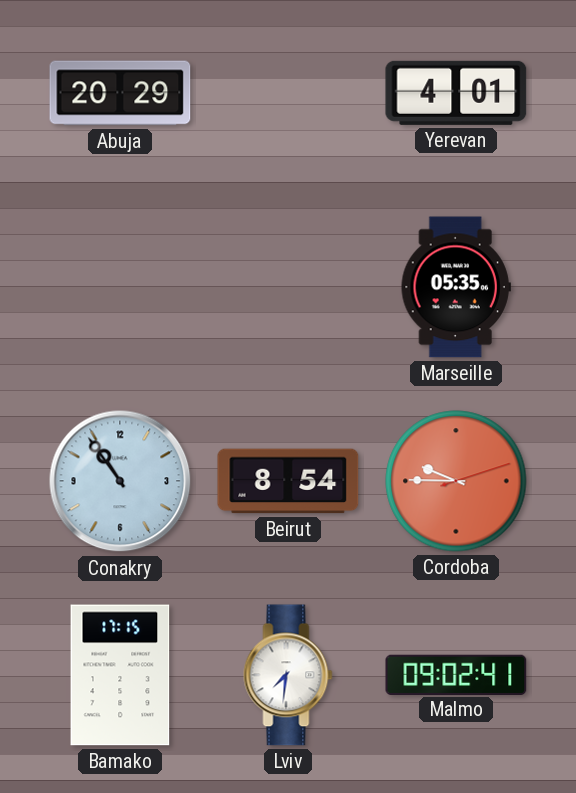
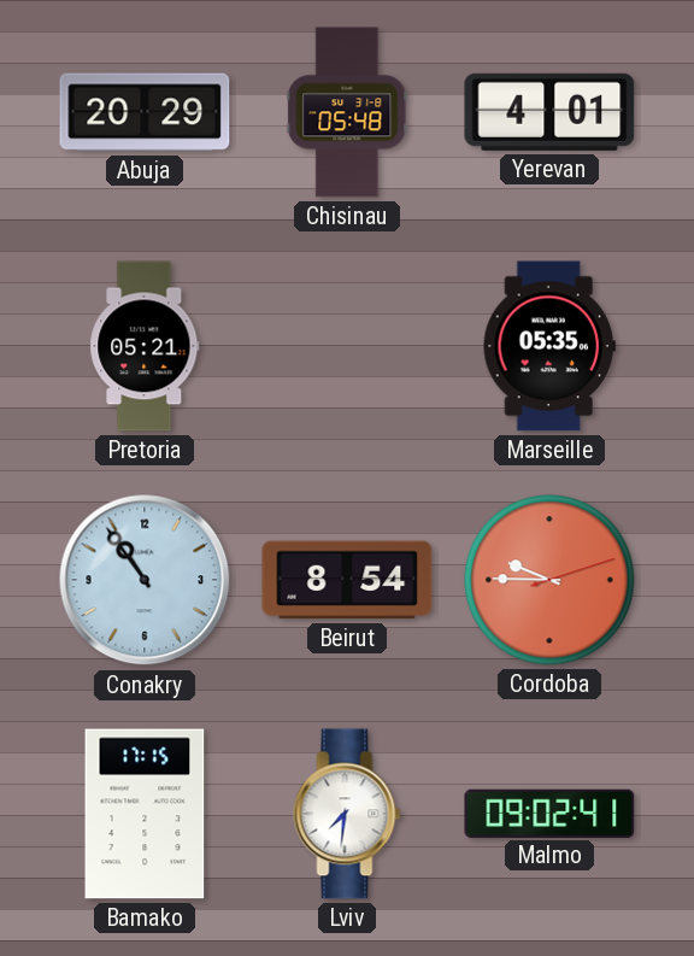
Chisinau: none -> 05:48 (347, 112)
Pretoria: none -> 05:21 (145, 346)
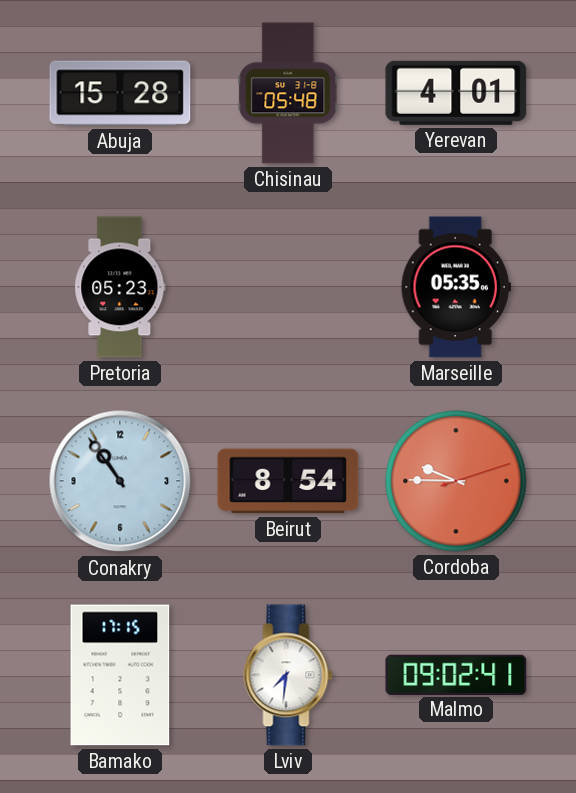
Abuja: 20:29 -> 15:28 (120, 93)
Pretoria: 05:21 -> 05:23 (120, 287)
